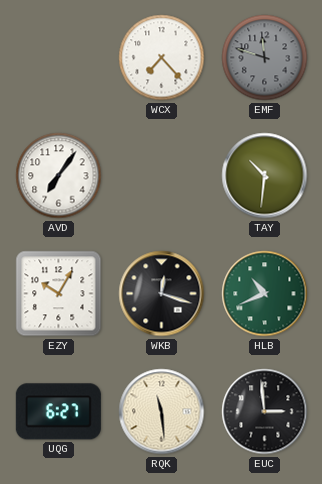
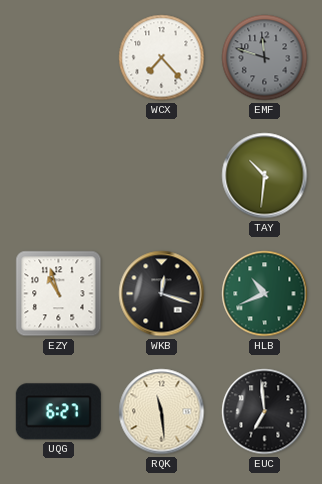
AVD: 7:06 -> none (59, 176)
EZY: 10:05 -> 10:57 (59, 294)
EUC: 2:59 -> 6:59 (265, 412)
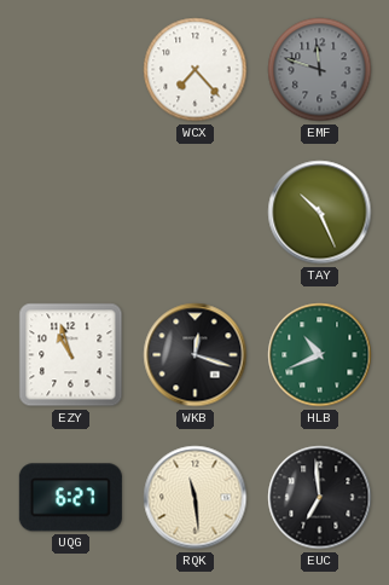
TAY: 10:31 -> 10:26 (320, 213)
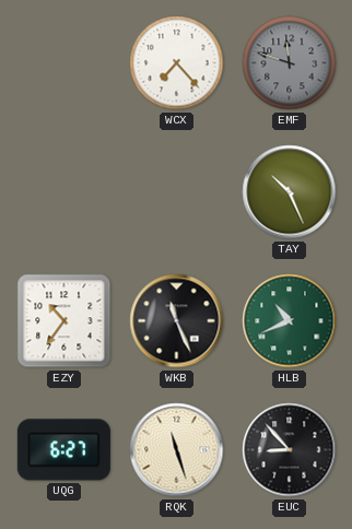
EZY: 10:57 -> 10:36 (64, 321)
WKB: 12:18 -> 11:26 (177, 321)
RQK: 11:29 -> 11:27 (177, 450)
EUC: 6:59 -> 8:53 (290, 450)
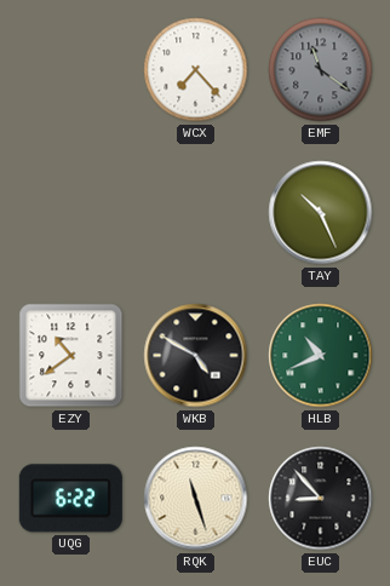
EMF: 11:48 -> 11:21 (321, 70)
EZY: 10:36 -> 10:39 (71, 356)
WKB: 11:26 -> 4:50 (196, 356)
UQG: 6:27 -> 6:22 (70, 499)
